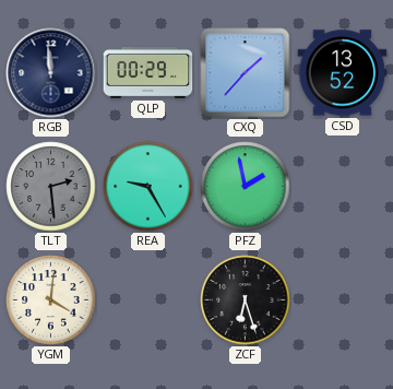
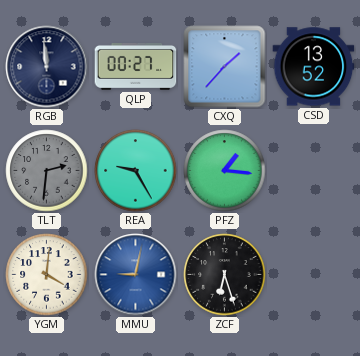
QLP: 00:29 -> 00:27 (136, 66)
TLT: 2:29 -> 2:31 (47, 171)
PFZ: 1:58 -> 1:16 (225, 171)
MMU: none -> 9:02 (136, 275)
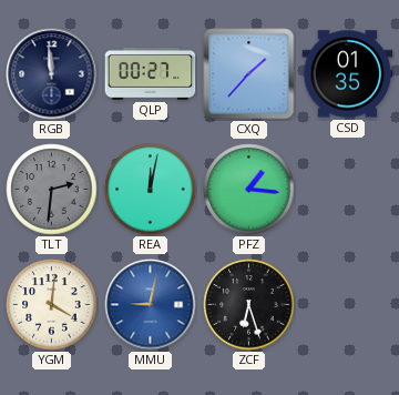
CSD: 13:52 -> 01:35 (348, 74)
REA: 9:25 -> 12:02 (151, 190)
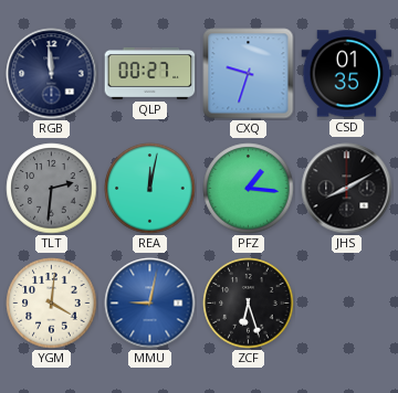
CXQ: 1:37 -> 9:33 (249, 74)
JHS: none -> 8:10 (347, 189)
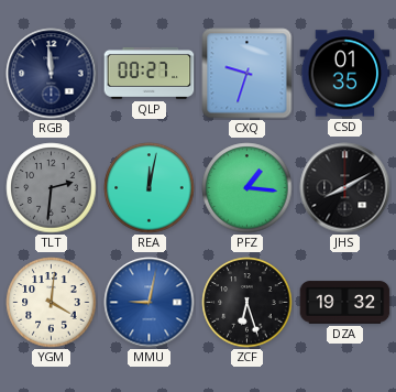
DZA: none -> 19:32 (345, 303)
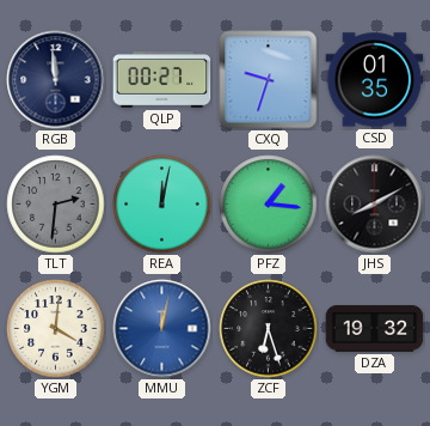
MMU: 9:02 -> 12:02 (162, 329)
